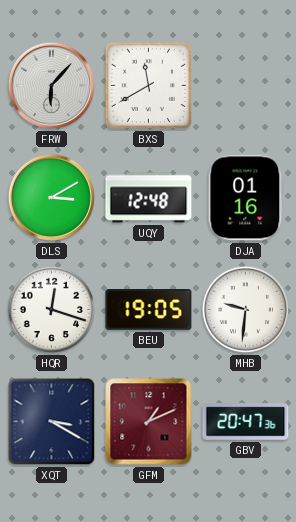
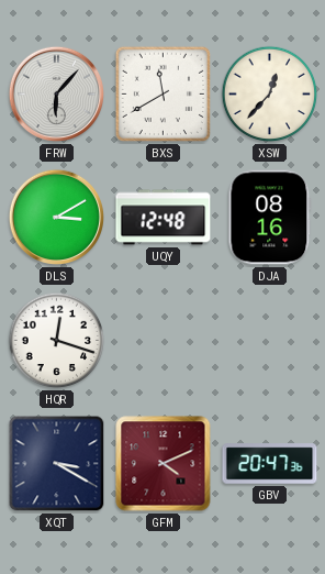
XSW: none -> 12:37 (270, 95)
DJA: 01:16 -> 08:16 (270, 218)
BEU: 19:05 -> none (149, 310)
MHB: 9:31 -> none (246, 310)
GFM: 1:11 -> 4:11 (164, 464)
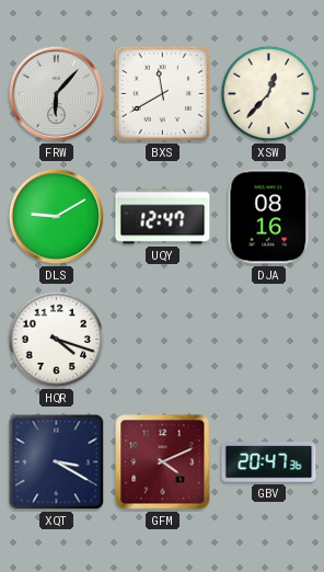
DLS: 3:10 -> 9:10 (57, 217)
UQY: 12:48 -> 12:47 (163, 217)
HQR: 12:18 -> 4:18 (57, 340)
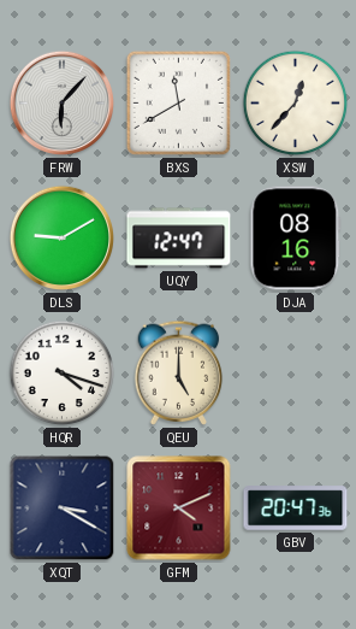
QEU: none -> 5:00 (179, 372)
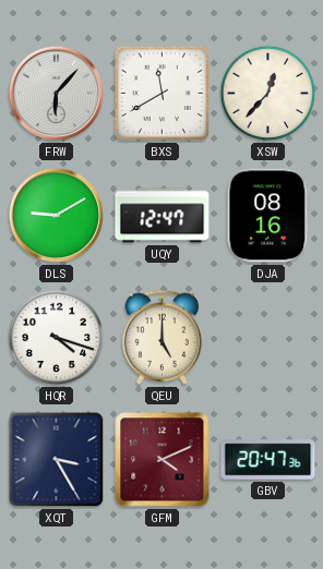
XQT: 3:20 -> 3:25 (57, 460)
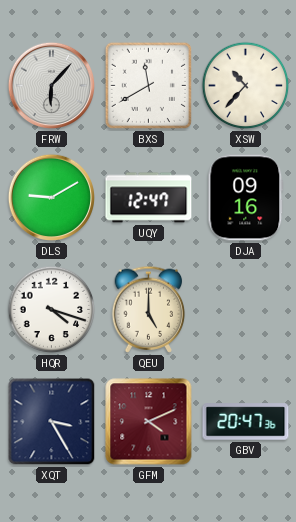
XSW: 12:37 -> 10:37 (246, 86)
DJA: 08:16 -> 09:16 (246, 198)
